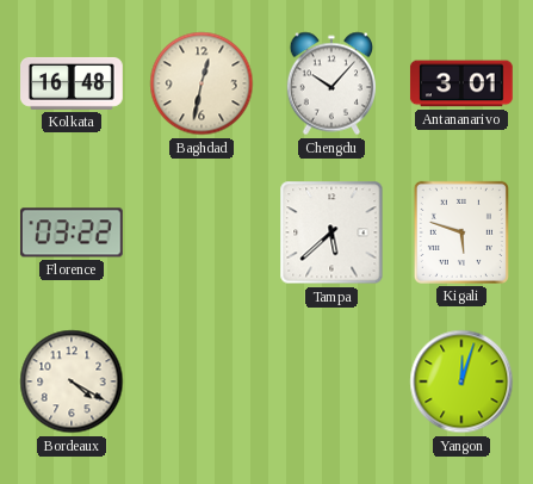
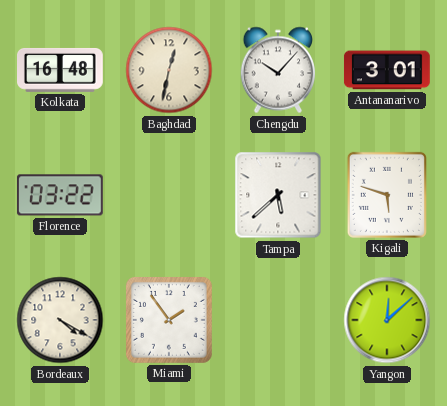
Miami: none -> 1:54 (169, 320)
Yangon: 12:03 -> 12:08 (387, 320)
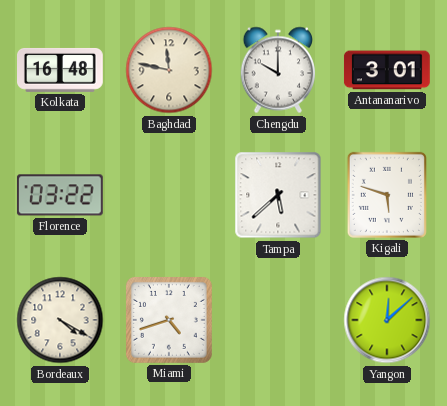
Baghdad: 12:32 -> 11:47 (169, 70)
Chengdu: 10:07 -> 10:00 (278, 70)
Miami: 1:54 -> 4:42 (169, 320)
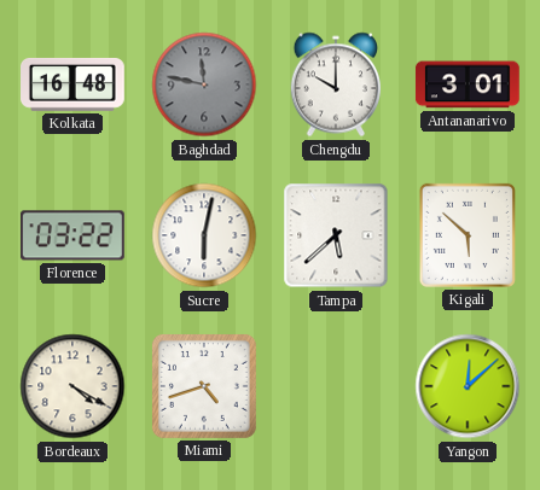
Baghdad dial: cream -> grey (204, 84)
Sucre: none -> 6:02 (204, 235)
Kigali: 5:48 -> 5:52 (468, 235)
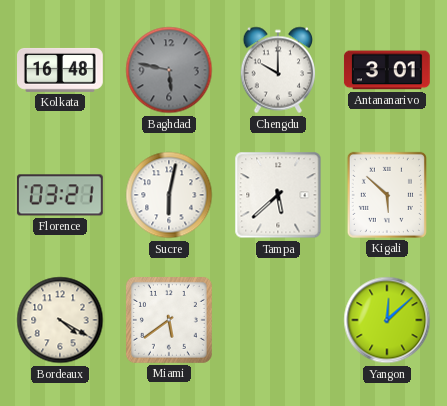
Baghdad: 11:47 -> 5:47 (169, 70)
Florence: 03:22 -> 03:21 (60, 195)
Miami: 4:42 -> 5:39 (169, 320)
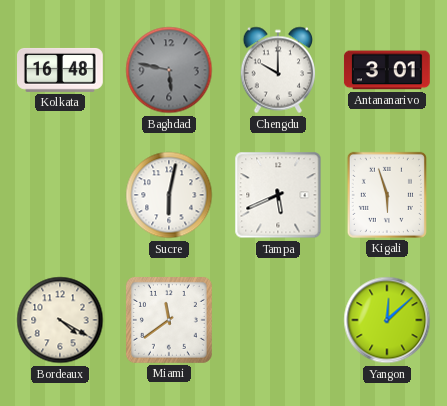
Florence: 03:21 -> none (60, 195)
Tampa: 5:38 -> 5:41 (278, 195)
Kigali: 5:52 -> 5:57 (387, 195)
Miami: 5:39 -> 11:39 (169, 320)
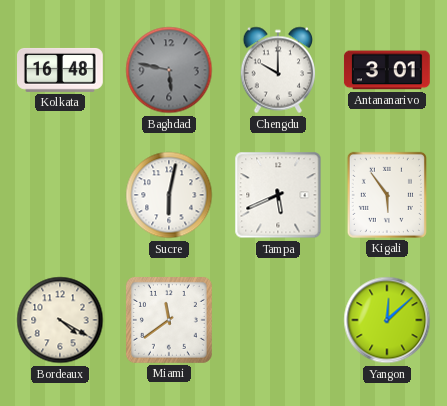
Kigali: 5:57 -> 5:54 (387, 195)
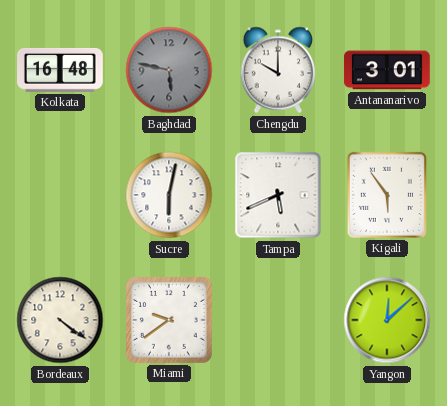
Bordeaux: 4:20 -> 4:21 (60, 320)
Miami: 11:39 -> 9:39 (169, 320)
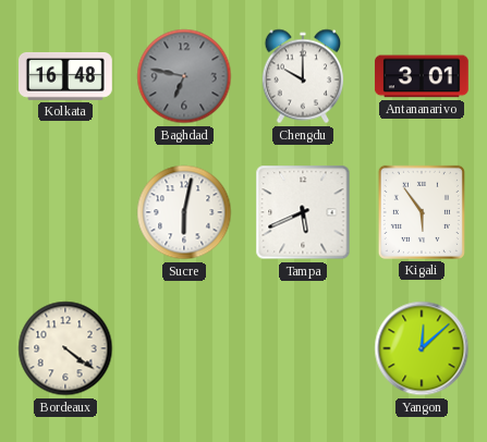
Baghdad: 5:47 -> 6:47 (184, 76)
Miami: 9:39 -> none (169, 320)
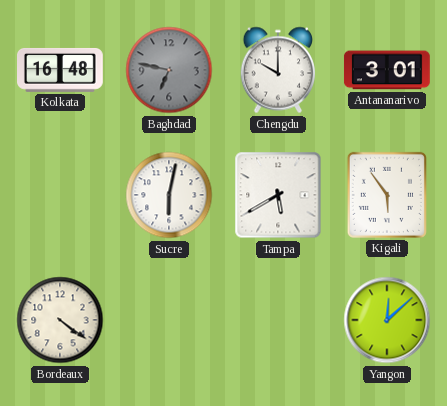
Tampa: 5:41 -> 5:40 (278, 195)
